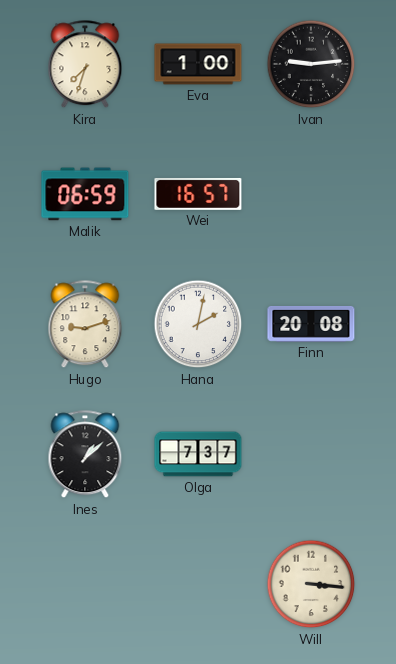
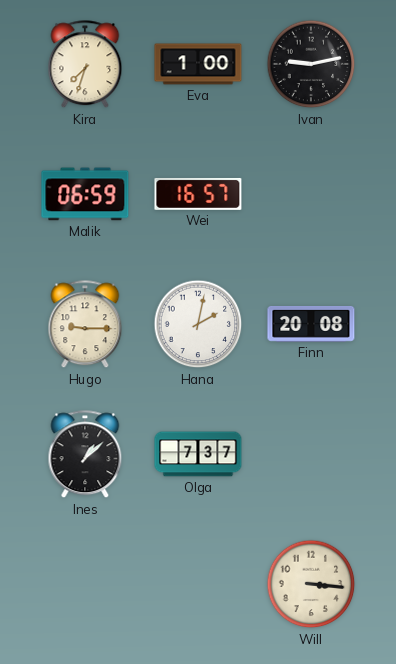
Ivan: 9:14 -> 9:13 (311, 64)
Hugo: 9:12 -> 9:15 (85, 325)
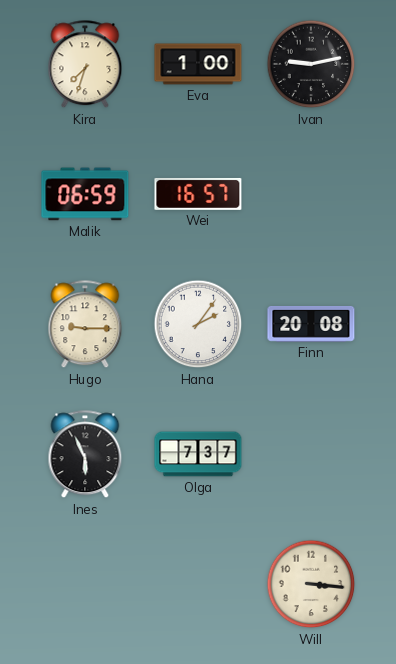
Hana: 2:02 -> 2:06 (198, 324)
Ines: 1:08 -> 5:56 (85, 455)
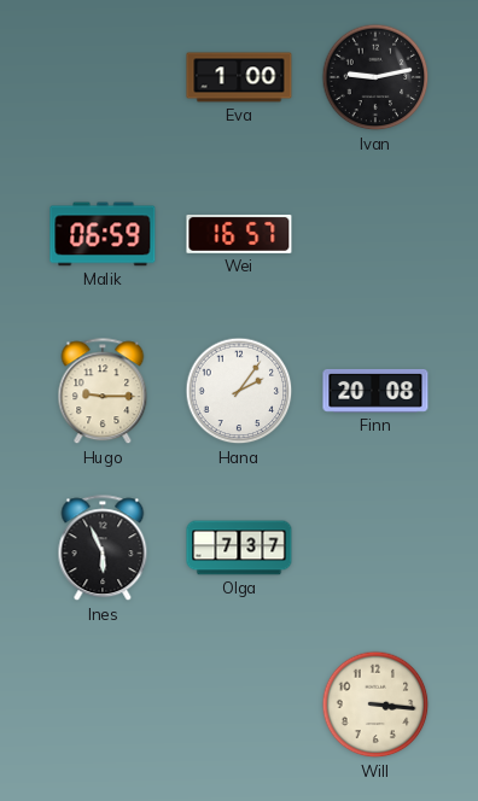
Kira: 7:33 -> none (85, 65)
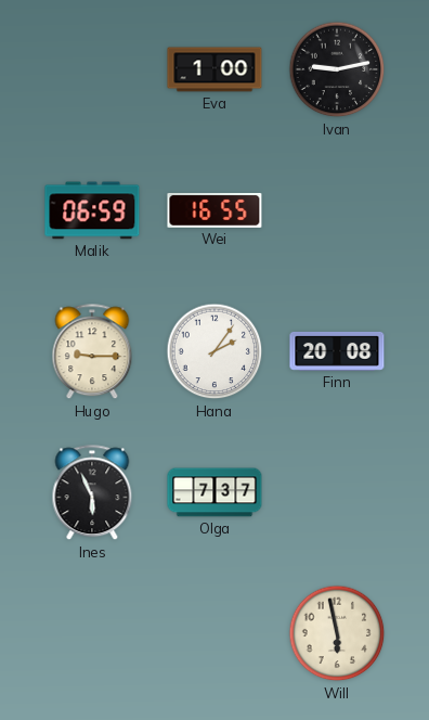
Wei: 16:57 -> 16:55 (214, 210)
Will: 3:16 -> 5:58 (337, 633)
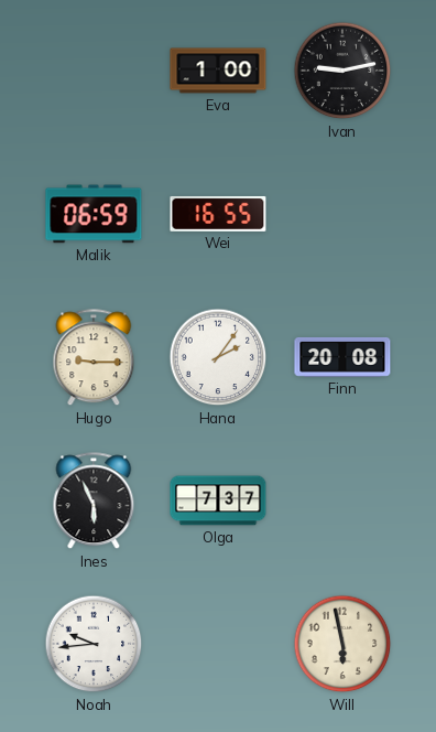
Noah: none -> 9:44 (94, 644)
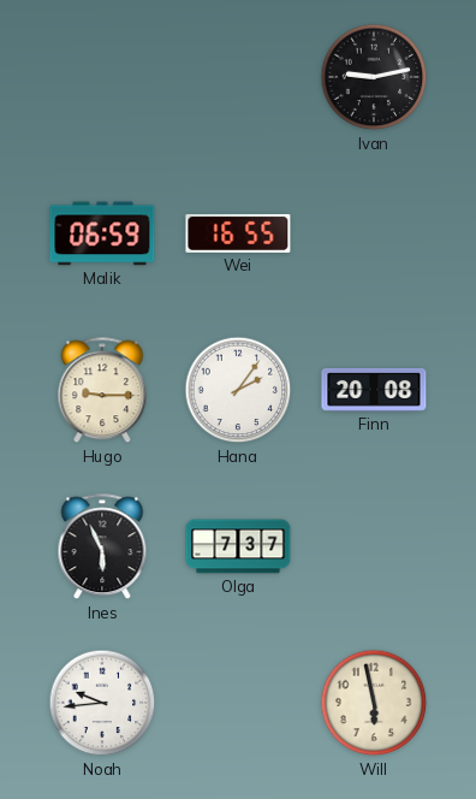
Eva: 1:00 -> none (218, 71)
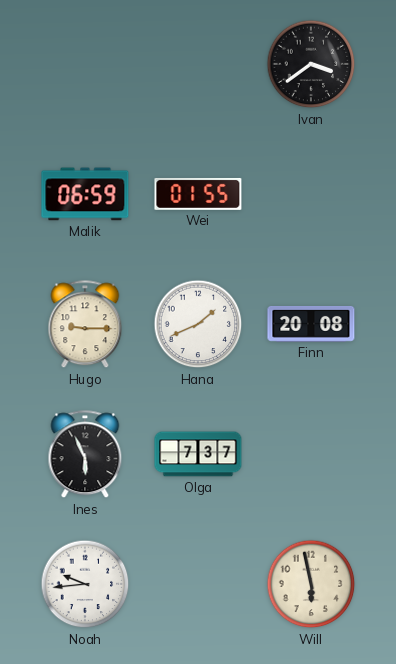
Ivan: 9:13 -> 3:39 (311, 64)
Wei: 16:55 -> 01:55 (198, 194)
Hana: 2:06 -> 1:41 (198, 324)
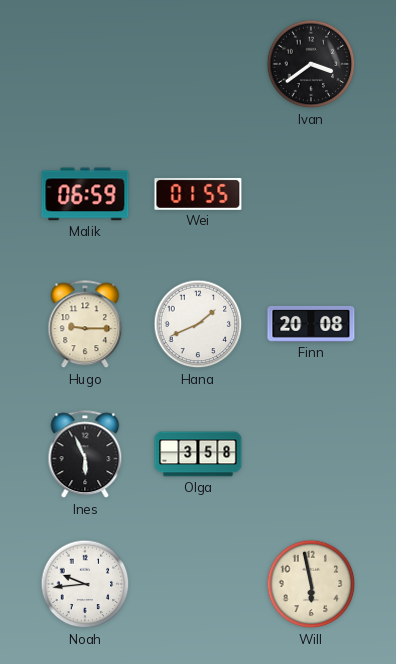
Olga: 7:37 -> 3:58 (198, 454)
